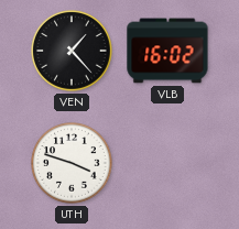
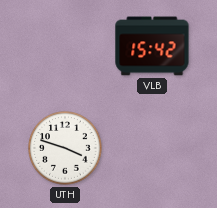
VEN: 1:23 -> none (72, 51)
VLB: 16:02 -> 15:42 (152, 46)
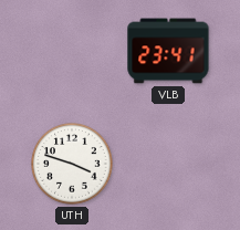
VLB: 15:42 -> 23:41 (168, 51)
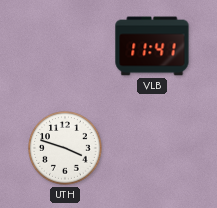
VLB: 23:41 -> 11:41 (152, 46)
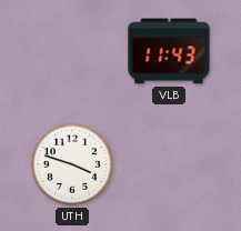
VLB: 11:41 -> 11:43 (169, 51)
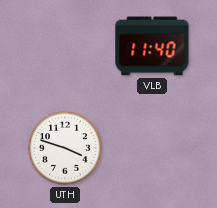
VLB: 11:43 -> 11:40 (152, 46)
